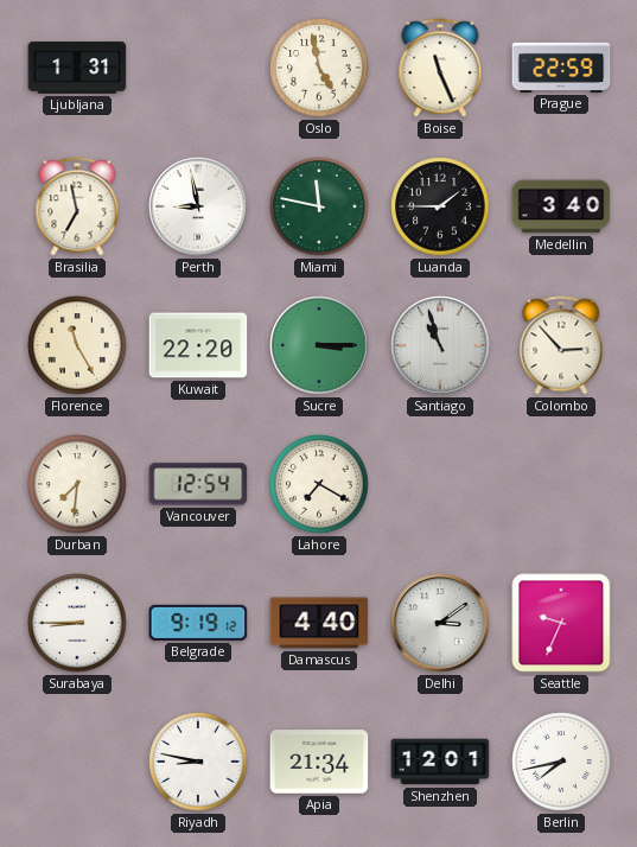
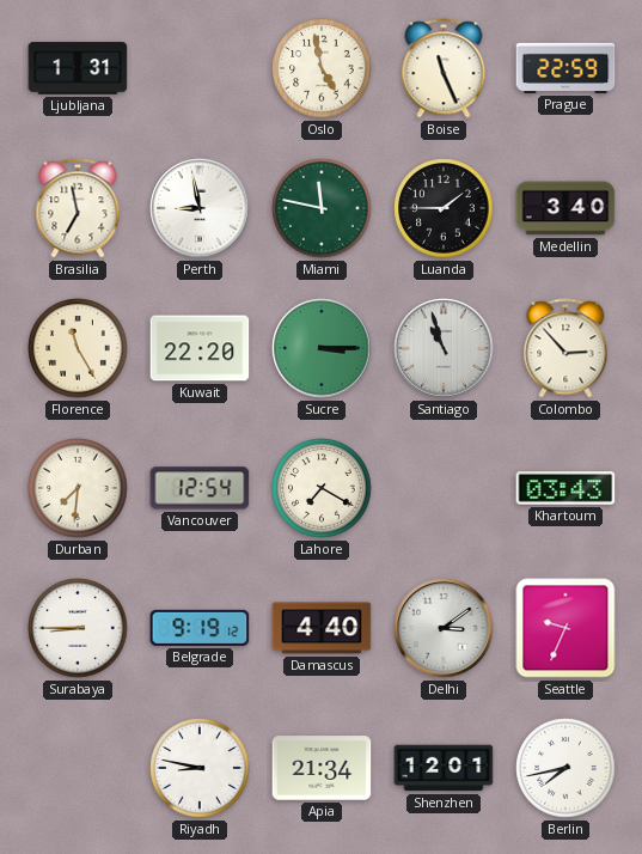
Khartoum: none -> 03:43 (565, 488)
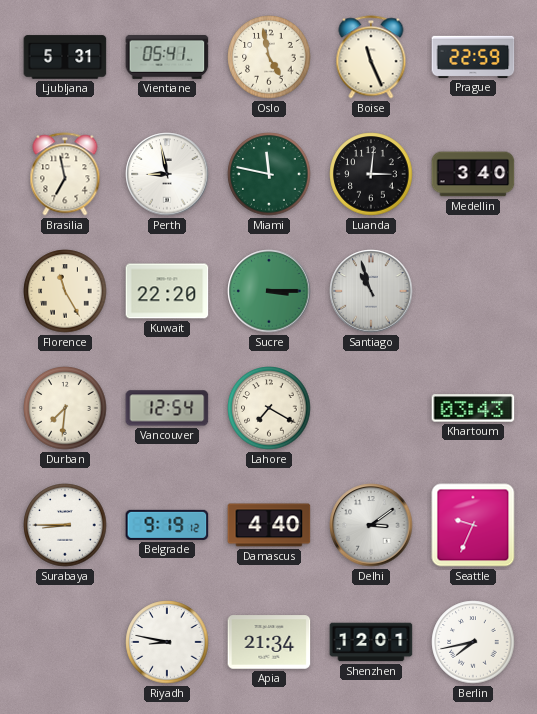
Ljubljana: 1:31 -> 5:31 (65, 57)
Vientiane: none -> 05:41 (167, 57)
Luanda: 1:45 -> 3:01 (371, 174)
Colombo: 2:53 -> none (565, 348)
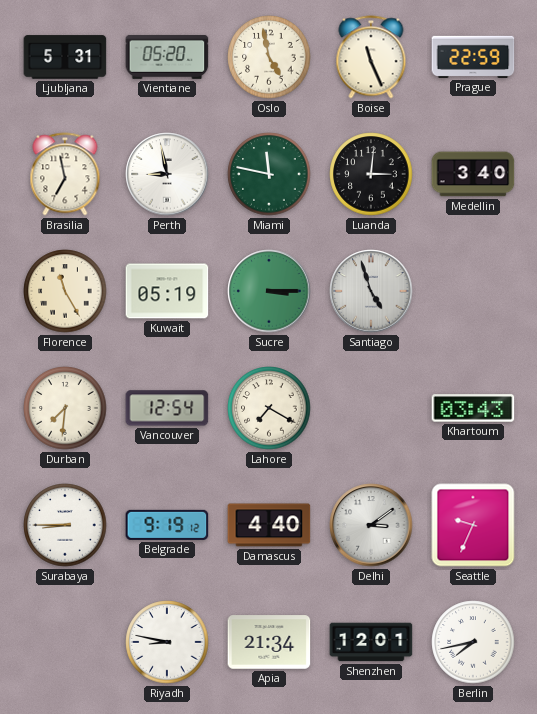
Vientiane: 05:41 -> 05:20 (167, 57)
Kuwait: 22:20 -> 05:19 (167, 291)
Santiago: 10:57 -> 4:57 (371, 291)
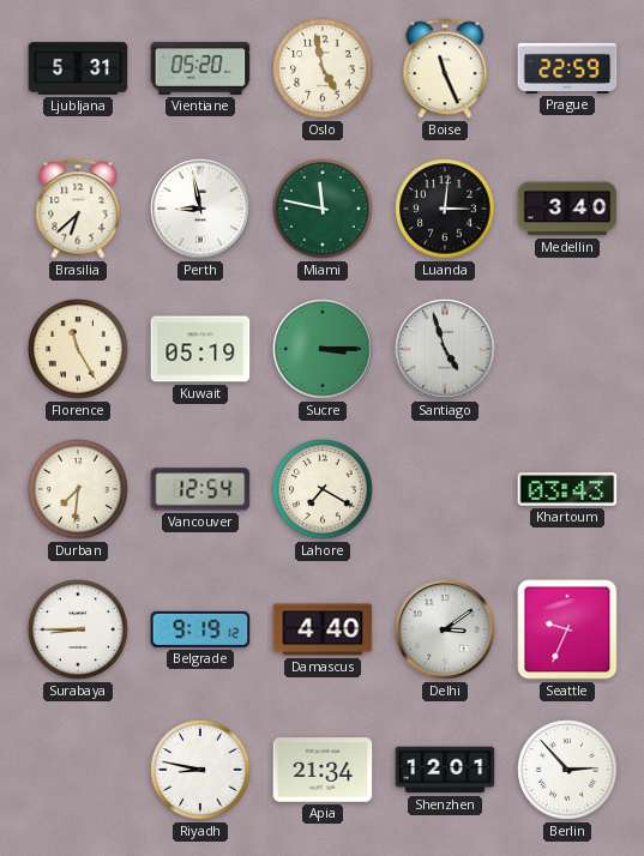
Brasilia: 6:58 -> 6:38 (78, 209)
Berlin: 7:43 -> 2:53 (567, 770)
